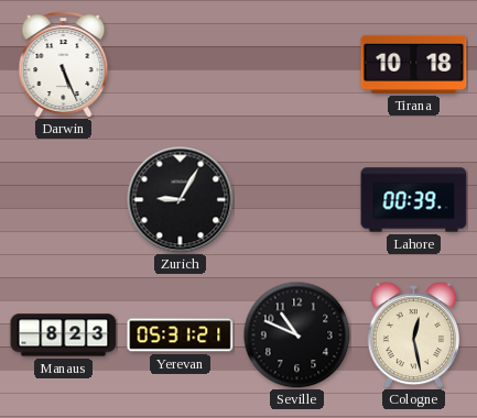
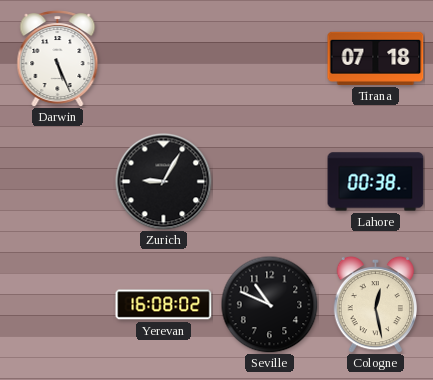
Tirana: 10:18 -> 07:18 (376, 58)
Lahore: 00:39 -> 00:38 (376, 182)
Manaus: 8:23 -> none (64, 335)
Yerevan: 05:31 -> 16:08 (164, 305)
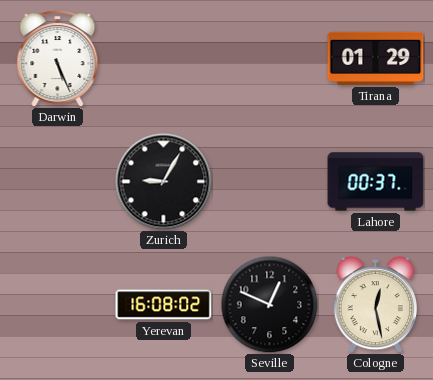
Tirana: 07:18 -> 01:29 (376, 58)
Lahore: 00:38 -> 00:37 (376, 182)
Seville: 10:49 -> 12:49 (269, 304)
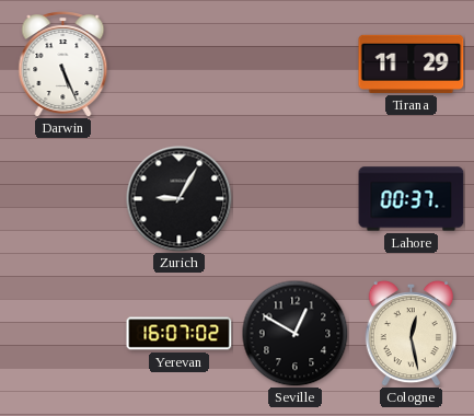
Tirana: 01:29 -> 11:29 (412, 63)
Yerevan: 16:08 -> 16:07 (180, 334)
Seville: 12:49 -> 12:50 (294, 333)
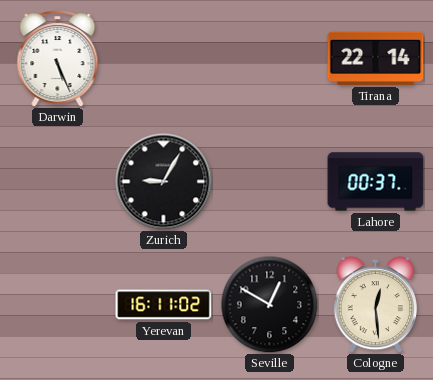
Tirana: 11:29 -> 22:14 (376, 58)
Yerevan: 16:07 -> 16:11 (164, 305)
Cologne: 12:28 -> 12:29 (375, 304)
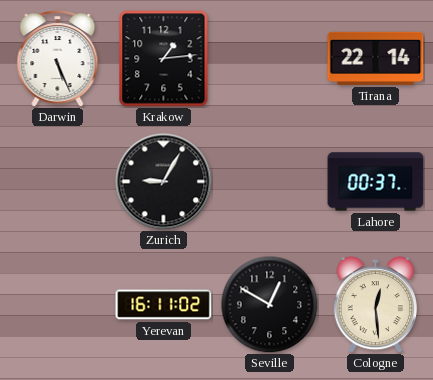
Krakow: none -> 1:14 (164, 59)
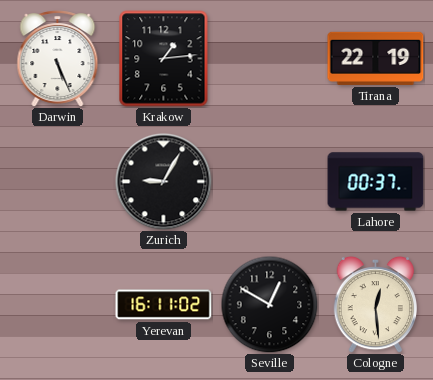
Tirana: 22:14 -> 22:19 (376, 58)
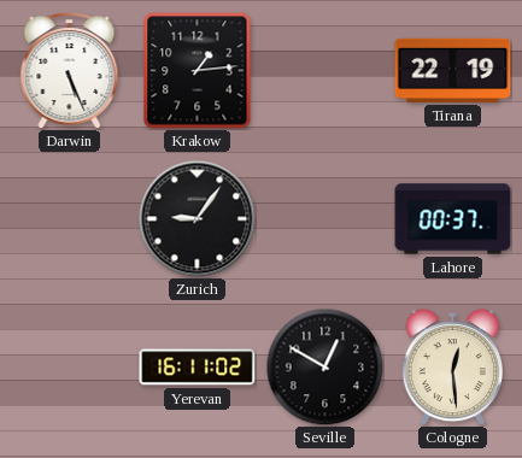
Zurich: 9:05 -> 9:06 (198, 219)
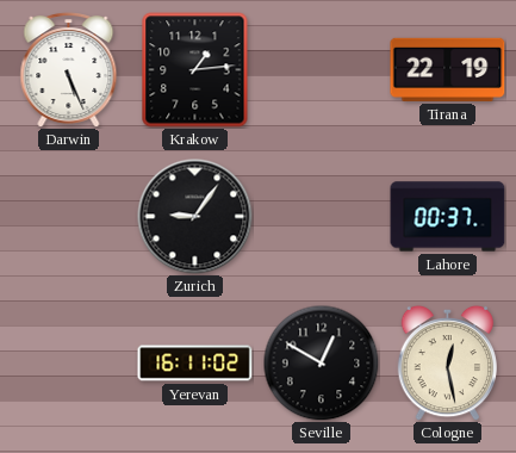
Cologne: 12:29 -> 12:28 (447, 362)
